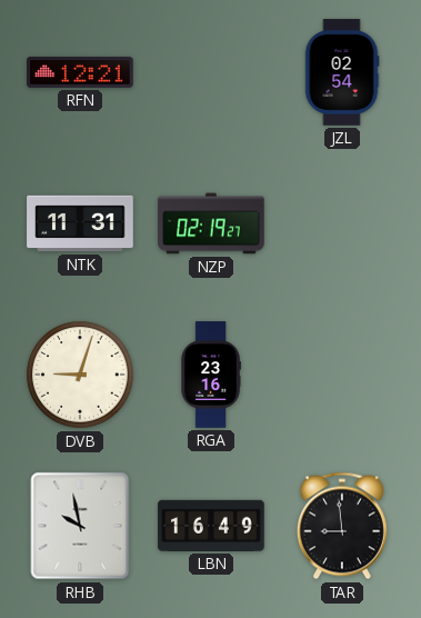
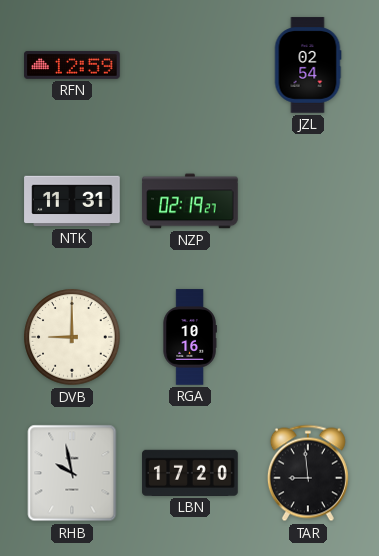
RFN: 12:21 -> 12:59 (72, 65)
DVB: 9:03 -> 9:00 (72, 337)
RGA: 23:16 -> 10:16 (190, 337)
LBN: 16:49 -> 17:20 (190, 473)
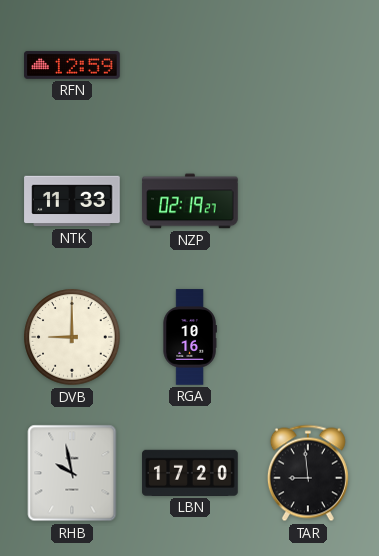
JZL: 02:54 -> none (308, 65)
NTK: 11:31 -> 11:33 (72, 201)
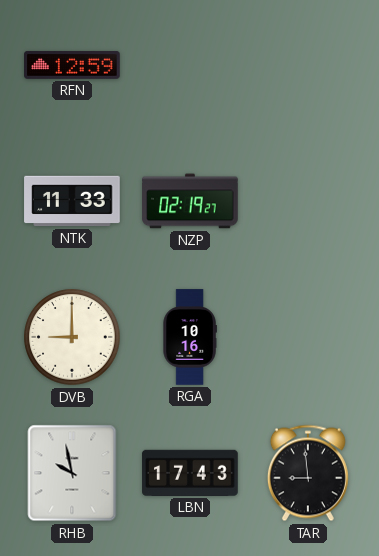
LBN: 17:20 -> 17:43 (190, 473)
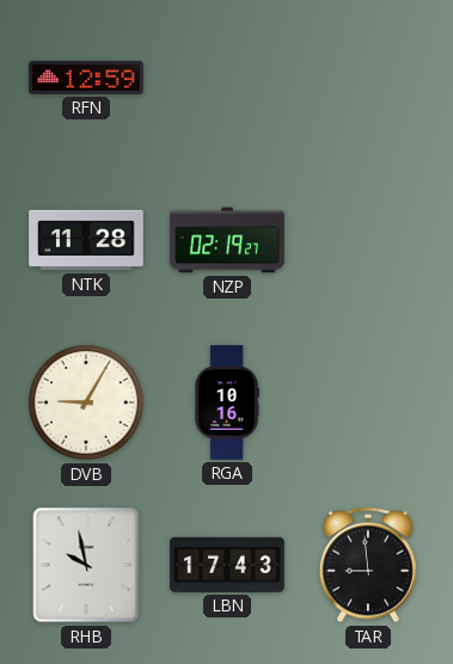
NTK: 11:33 -> 11:28 (86, 240)
DVB: 9:00 -> 9:05 (86, 402)
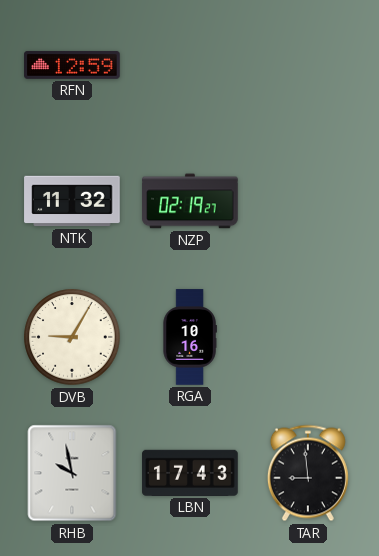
NTK: 11:28 -> 11:32 (72, 201)
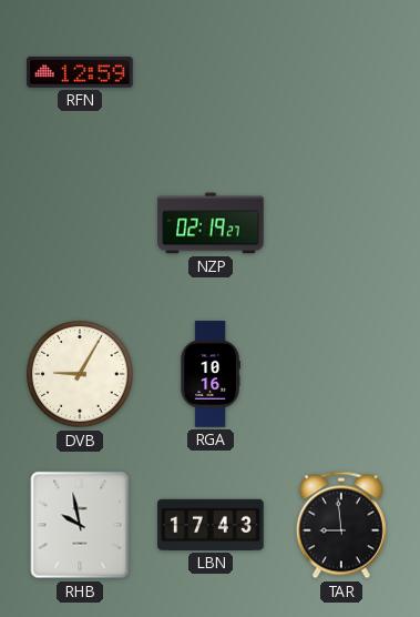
NTK: 11:32 -> none (72, 201)
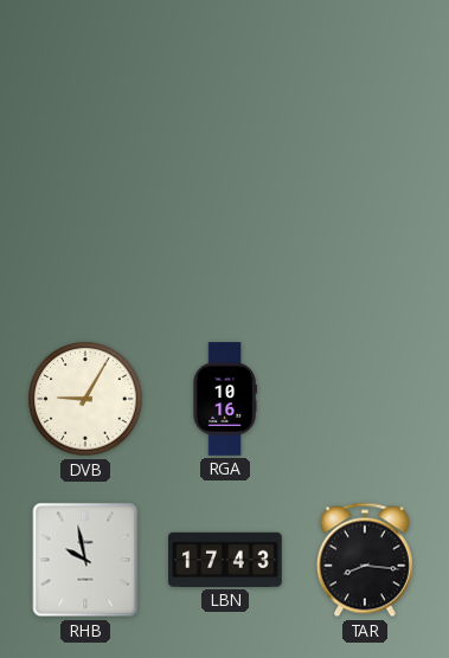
RFN: 12:59 -> none (80, 72)
NZP: 02:19 -> none (211, 223)
TAR: 8:59 -> 8:16 (365, 560)
